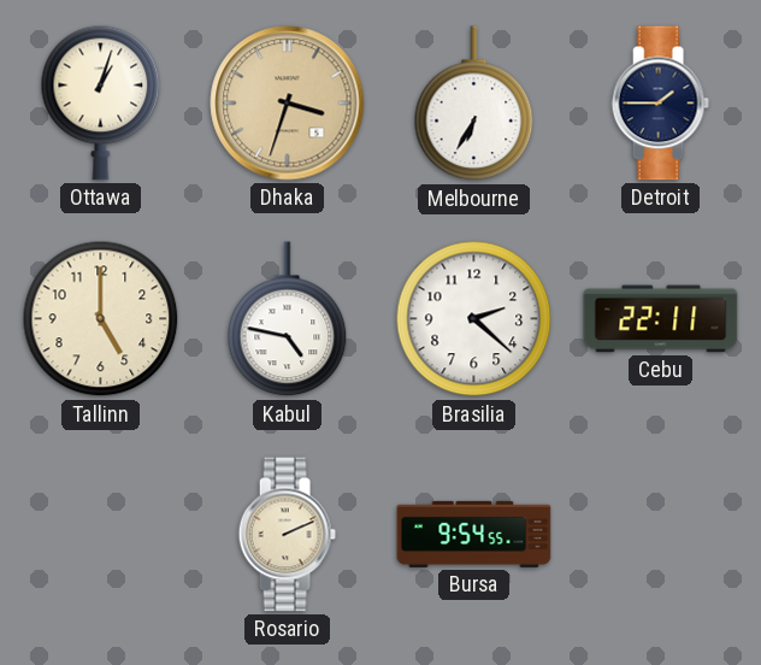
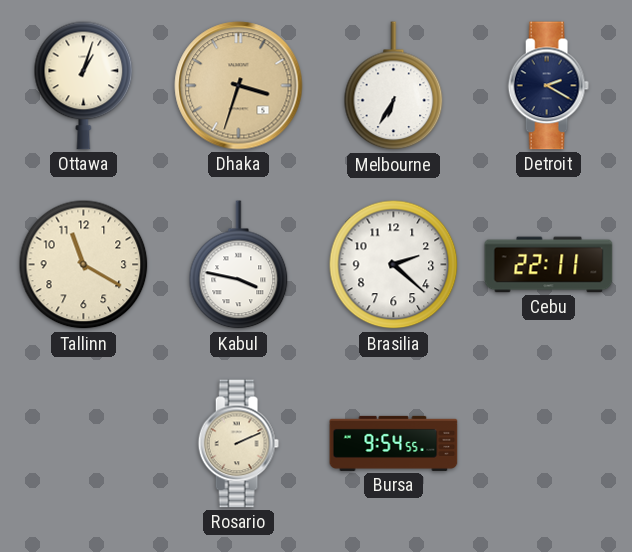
Detroit: 1:45 -> 2:20 (548, 86)
Tallinn: 5:00 -> 11:20 (84, 265)
Kabul: 4:47 -> 3:47 (239, 265)
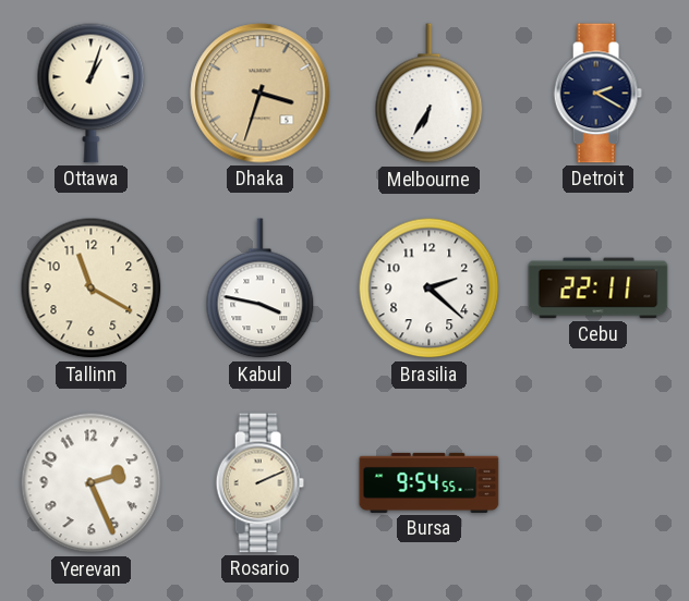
Yerevan: none -> 2:26 (92, 483)
